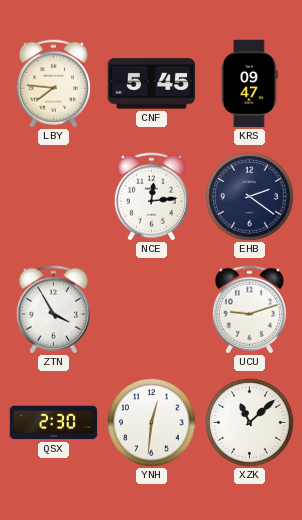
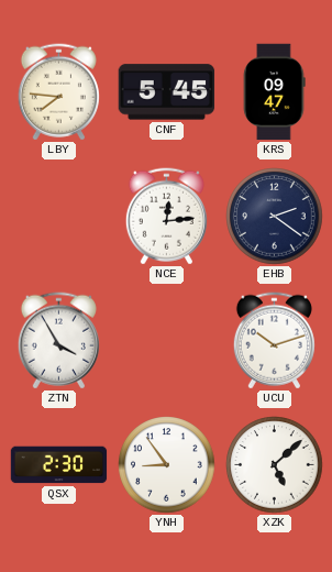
UCU: 9:12 -> 10:12 (274, 341)
YNH: 12:31 -> 8:54 (167, 465)
XZK: 11:08 -> 5:08 (275, 465)
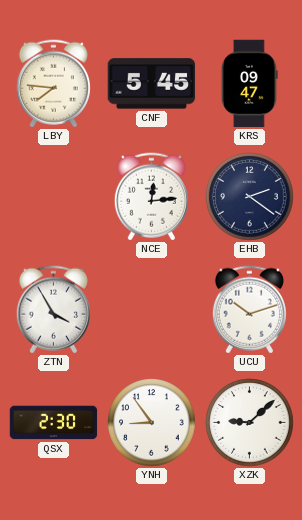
XZK: 5:08 -> 9:08 (250, 423)
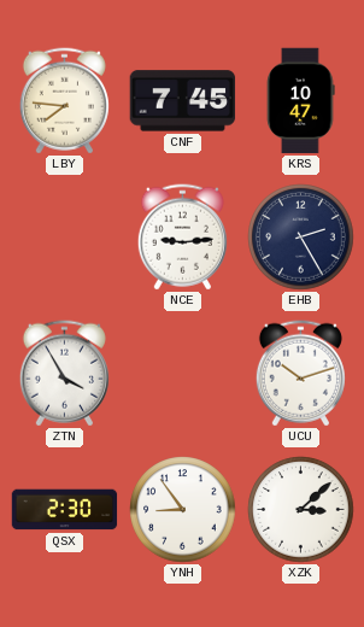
CNF: 5:45 -> 7:45 (183, 101)
KRS: 09:47 -> 10:47 (300, 101)
NCE: 12:14 -> 9:14 (182, 238)
EHB: 2:21 -> 2:25 (301, 238)
XZK: 9:08 -> 3:08 (301, 510)
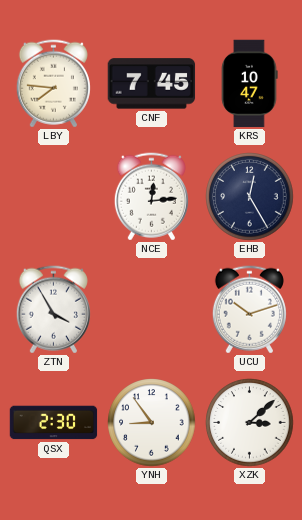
NCE: 9:14 -> 12:14 (151, 197)
EHB: 2:25 -> 12:25 (250, 197)
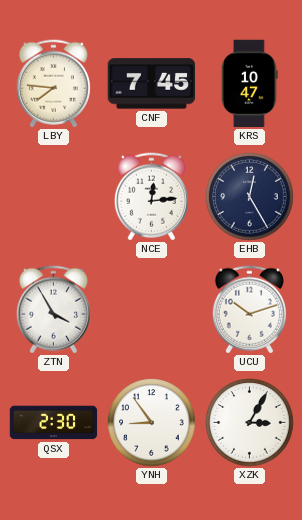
XZK: 3:08 -> 3:05 (250, 423)
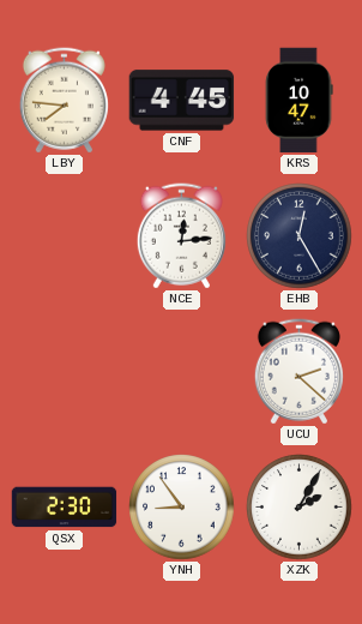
CNF: 7:45 -> 4:45 (182, 101)
ZTN: 3:55 -> none (53, 310)
UCU: 10:12 -> 2:22 (298, 372)
XZK: 3:05 -> 2:05 (300, 508)
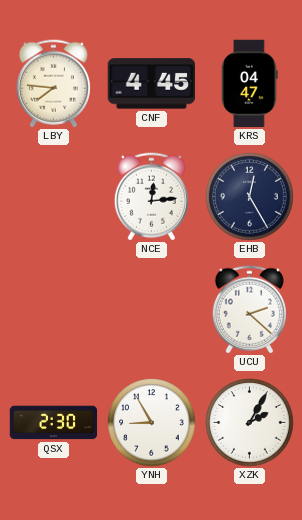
KRS: 10:47 -> 04:47 (249, 84)
YNH: 8:54 -> 8:55 (152, 423)
